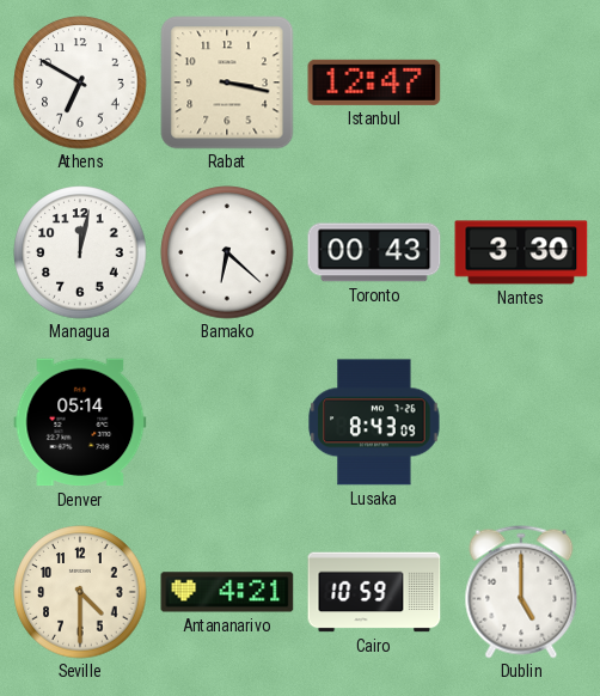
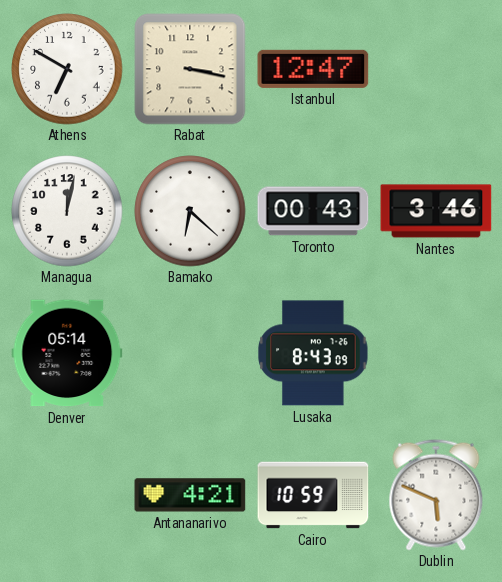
Nantes: 3:30 -> 3:46 (436, 211)
Seville: 4:30 -> none (80, 592)
Dublin: 5:00 -> 5:49 (436, 495)
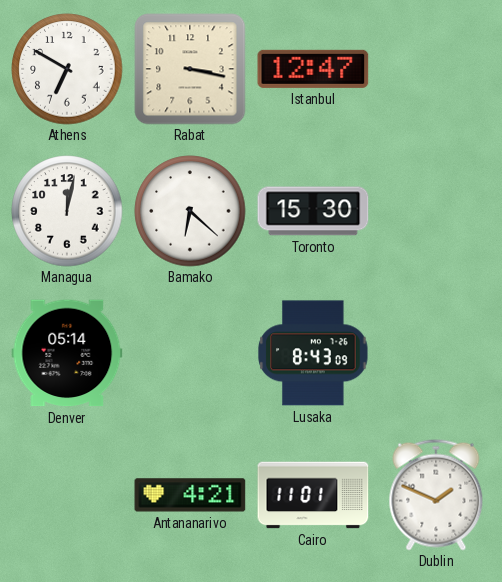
Toronto: 00:43 -> 15:30 (313, 211)
Nantes: 3:46 -> none (436, 211)
Cairo: 10:59 -> 11:01 (313, 495)
Dublin: 5:49 -> 1:49 (436, 495)
